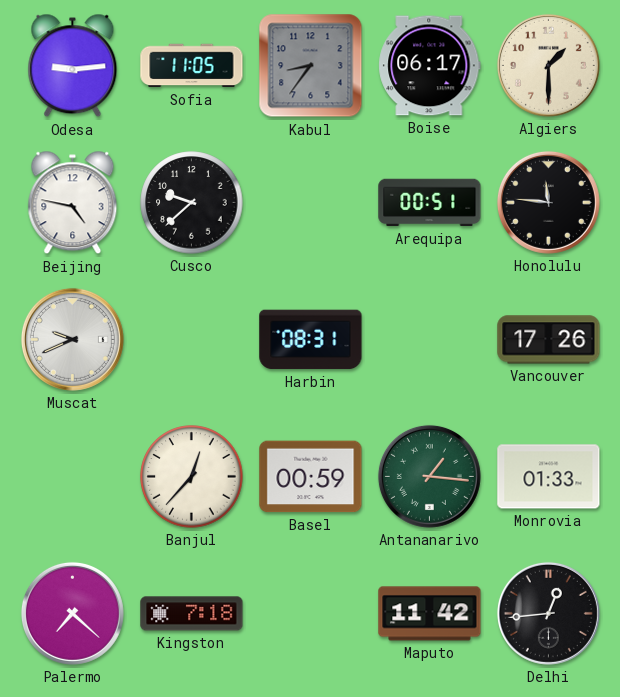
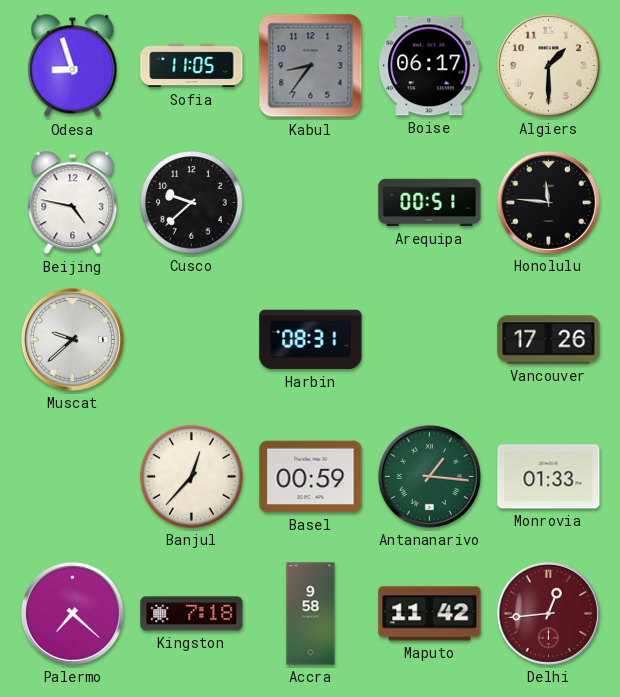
Odesa: 9:14 -> 8:57 (73, 66)
Muscat: 9:41 -> 9:38 (72, 339)
Accra: none -> 9:58 (311, 614)
Delhi dial: black -> burgundy (548, 613)
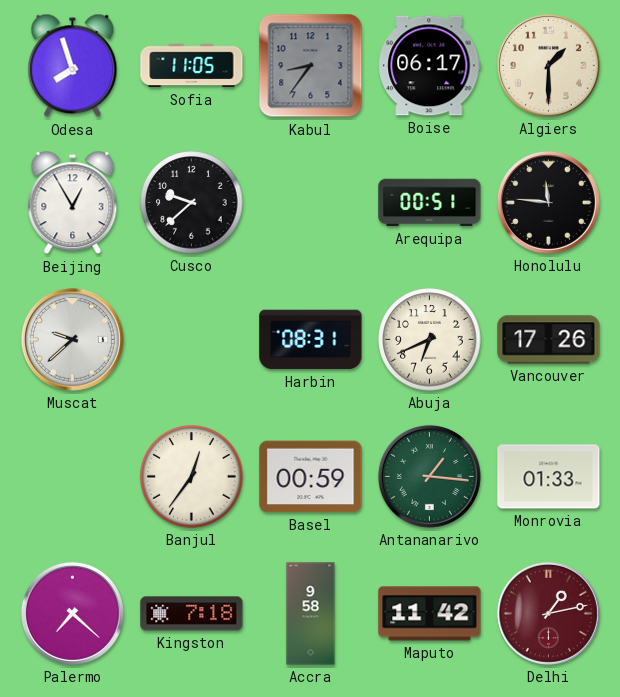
Odesa: 8:57 -> 7:57 (73, 66)
Beijing: 4:47 -> 12:55 (73, 203)
Abuja: none -> 6:41 (430, 340)
Banjul: 12:37 -> 12:36 (192, 477)
Delhi: 12:44 -> 1:13 (548, 613)
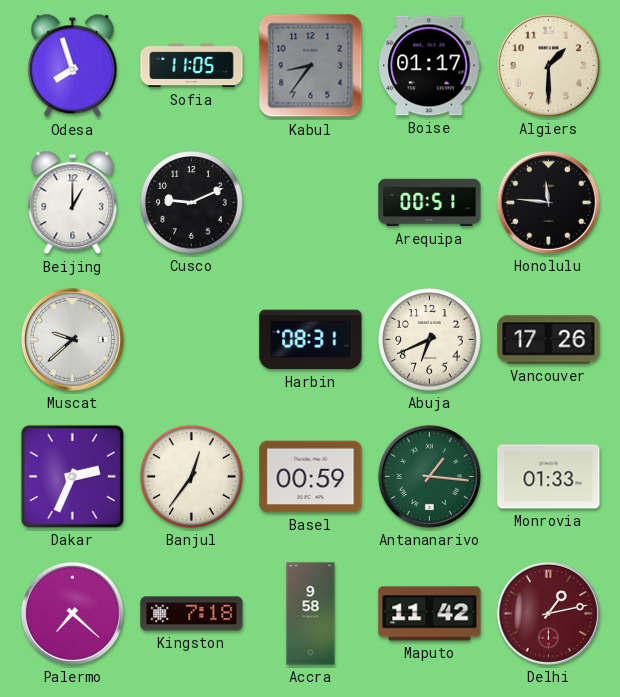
Boise: 06:17 -> 01:17 (430, 66)
Beijing: 12:55 -> 1:00 (73, 203)
Cusco: 9:38 -> 9:11 (192, 203)
Dakar: none -> 2:34 (72, 476)
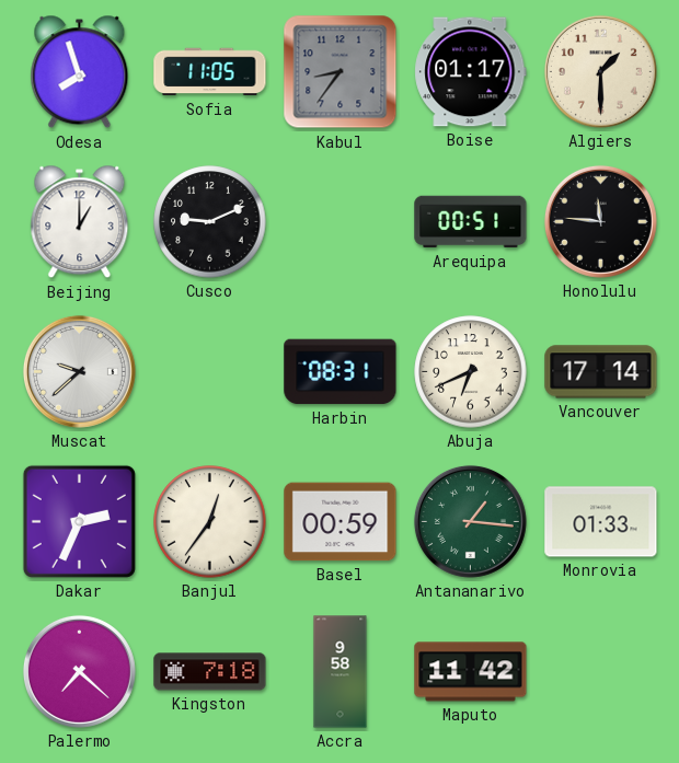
Vancouver: 17:26 -> 17:14 (601, 372)
Delhi: 1:13 -> none (548, 613)
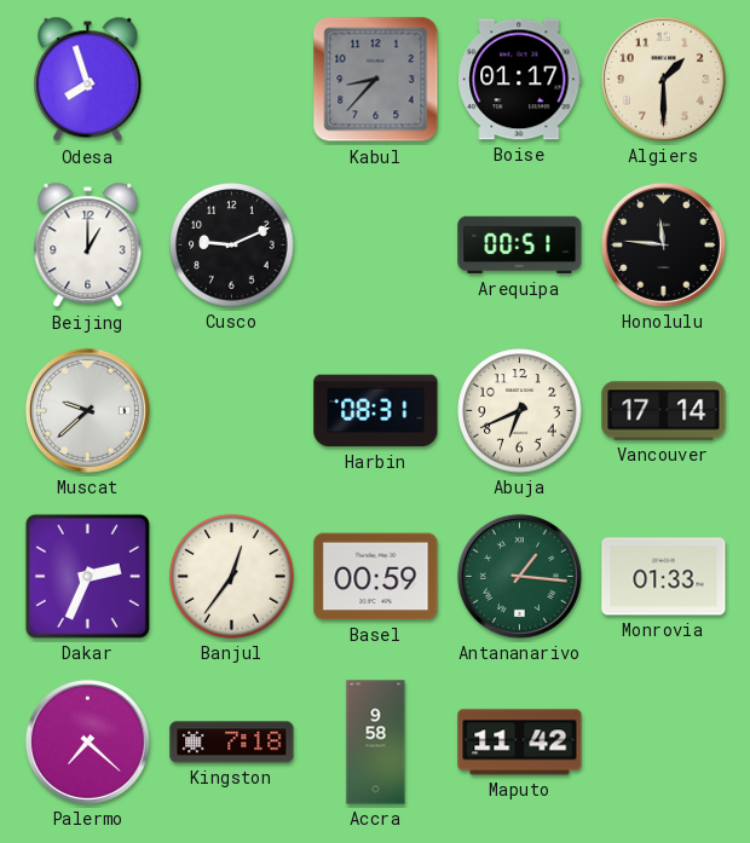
Sofia: 11:05 -> none (210, 72)
Kabul: 8:36 -> 8:37 (376, 80)
